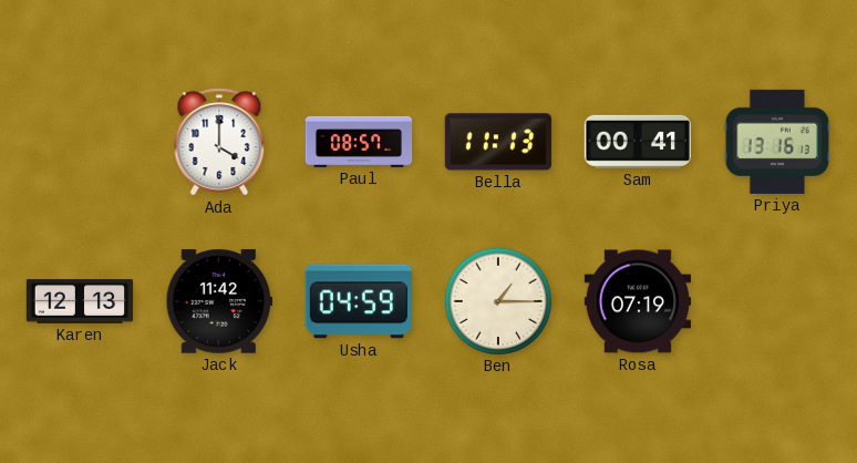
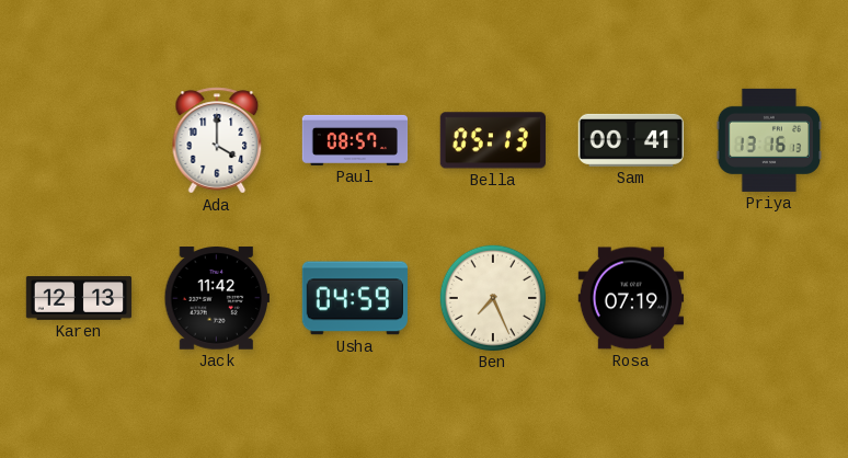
Bella: 11:13 -> 05:13 (493, 140)
Ben: 1:15 -> 7:26 (492, 297)
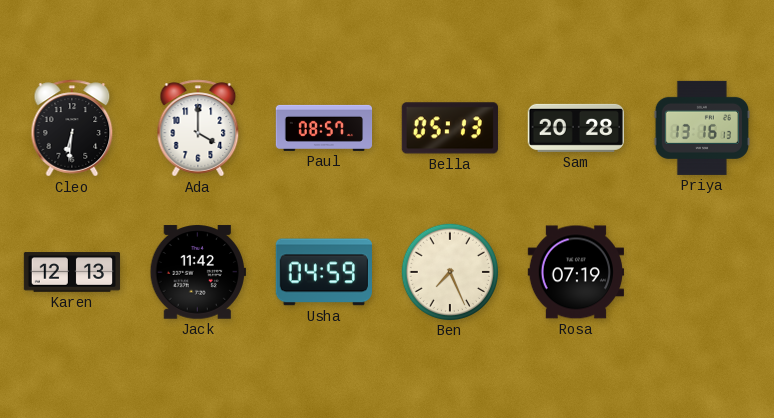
Cleo: none -> 6:31 (72, 128)
Sam: 00:41 -> 20:28 (575, 128)
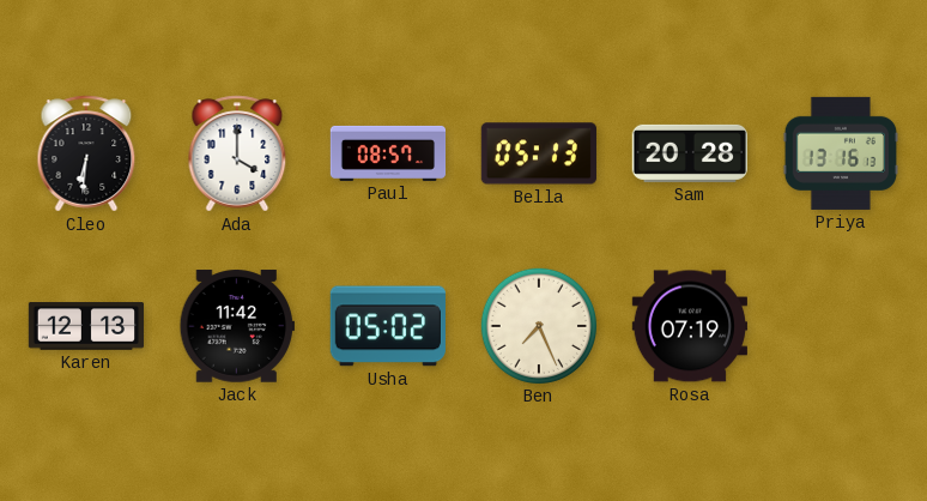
Usha: 04:59 -> 05:02 (387, 326)
